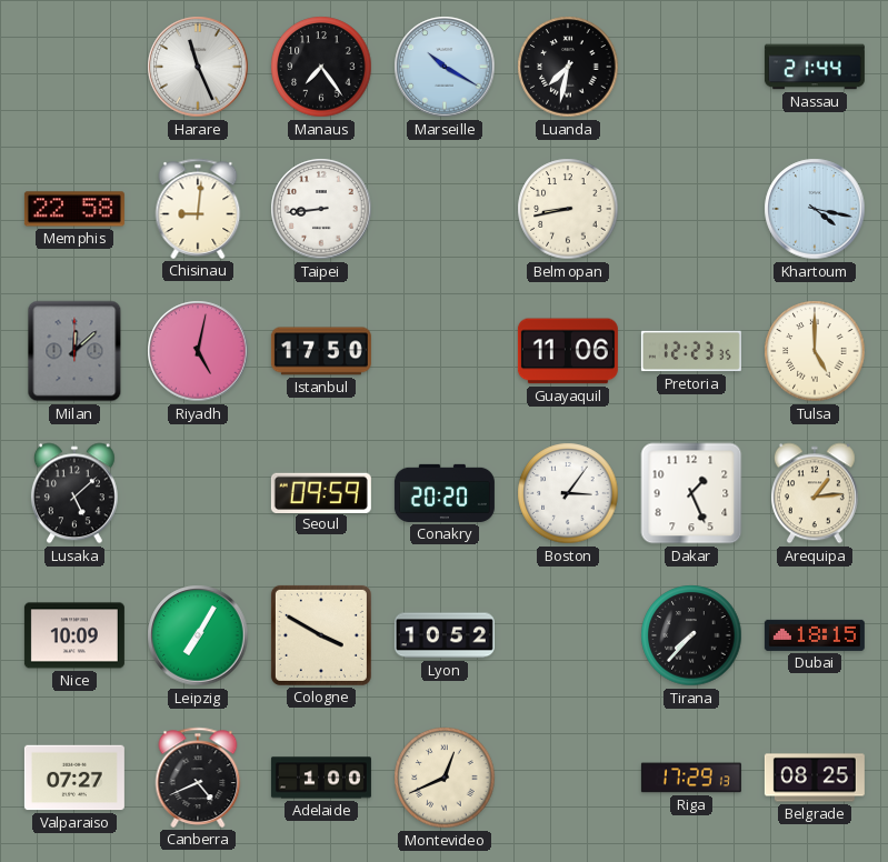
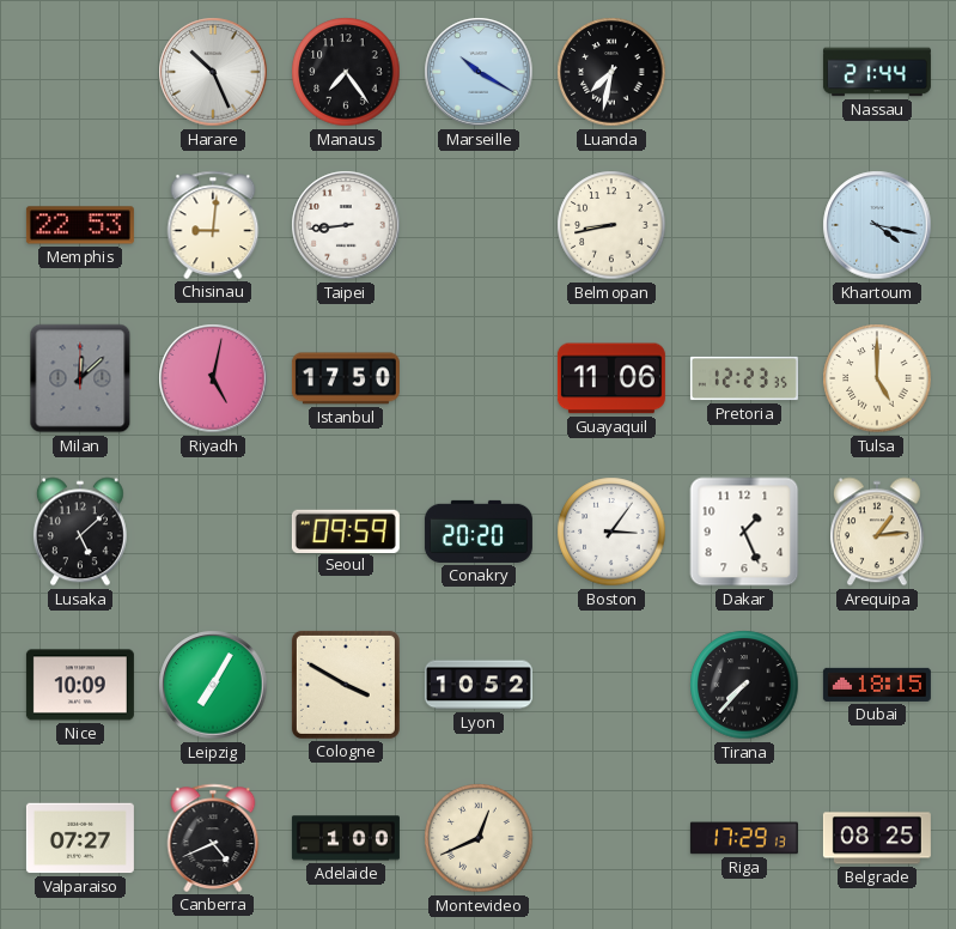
Harare: 11:26 -> 10:26 (213, 72)
Memphis: 22:58 -> 22:53 (80, 225)
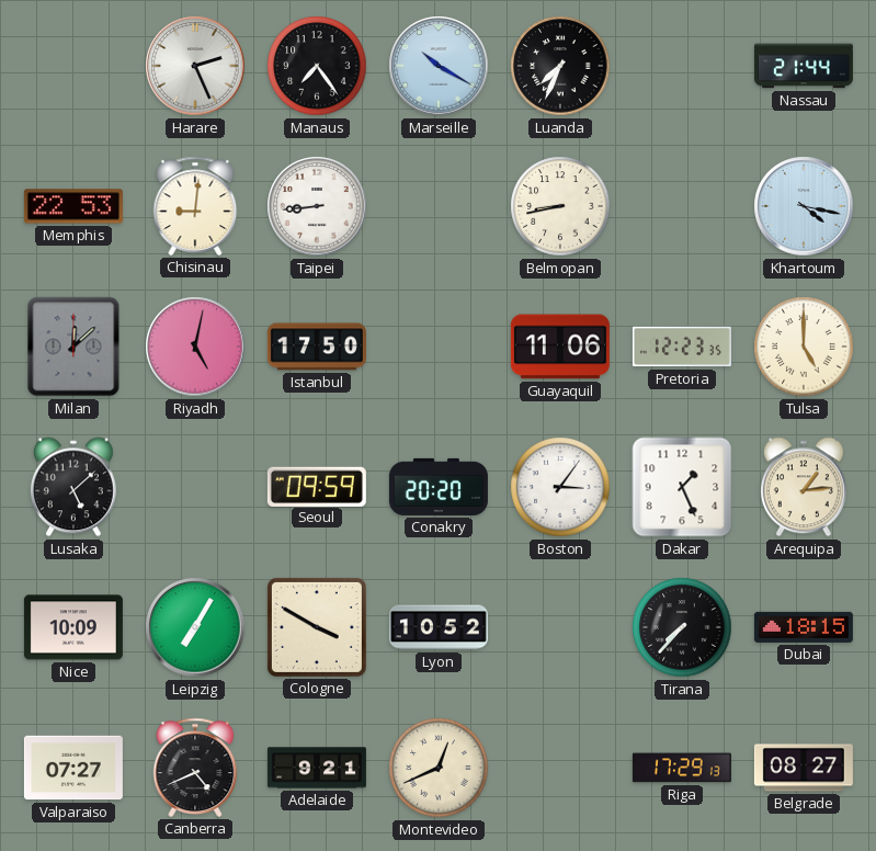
Harare: 10:26 -> 2:26 (195, 66)
Luanda: 7:32 -> 7:34 (560, 66)
Adelaide: 1:00 -> 9:21 (317, 768)
Belgrade: 08:25 -> 08:27 (804, 768)
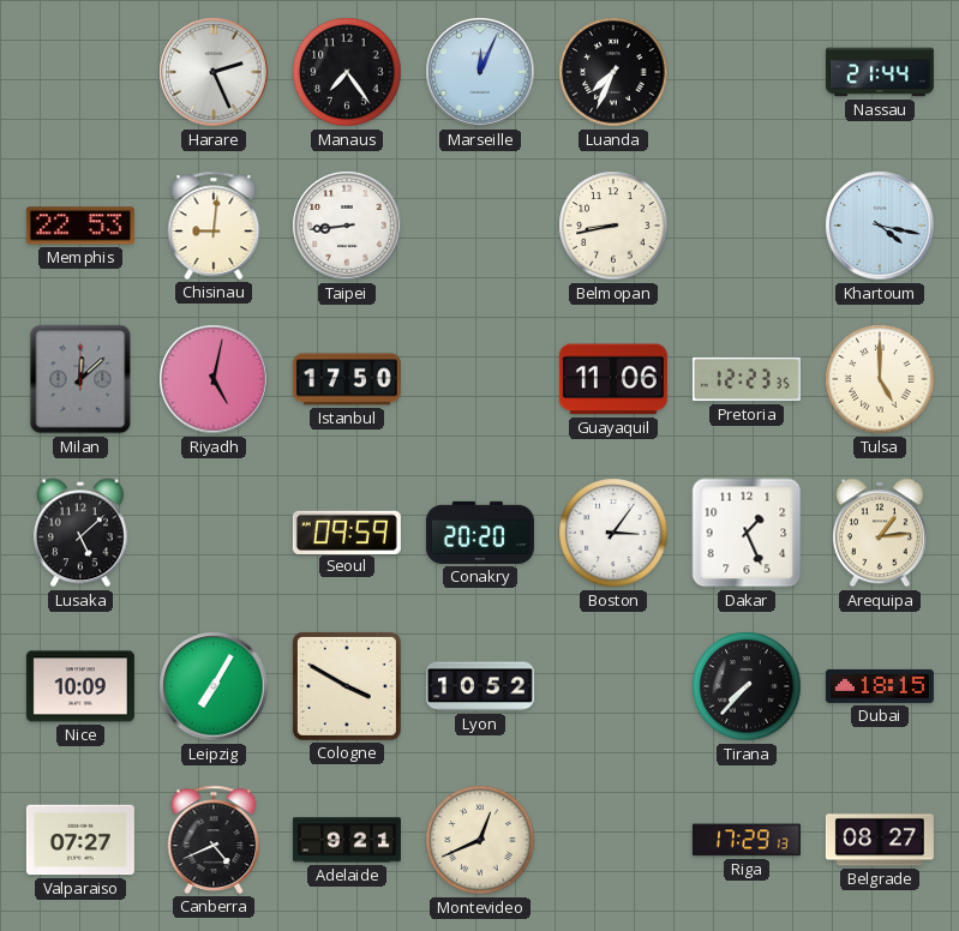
Marseille: 10:20 -> 12:04 (480, 72)
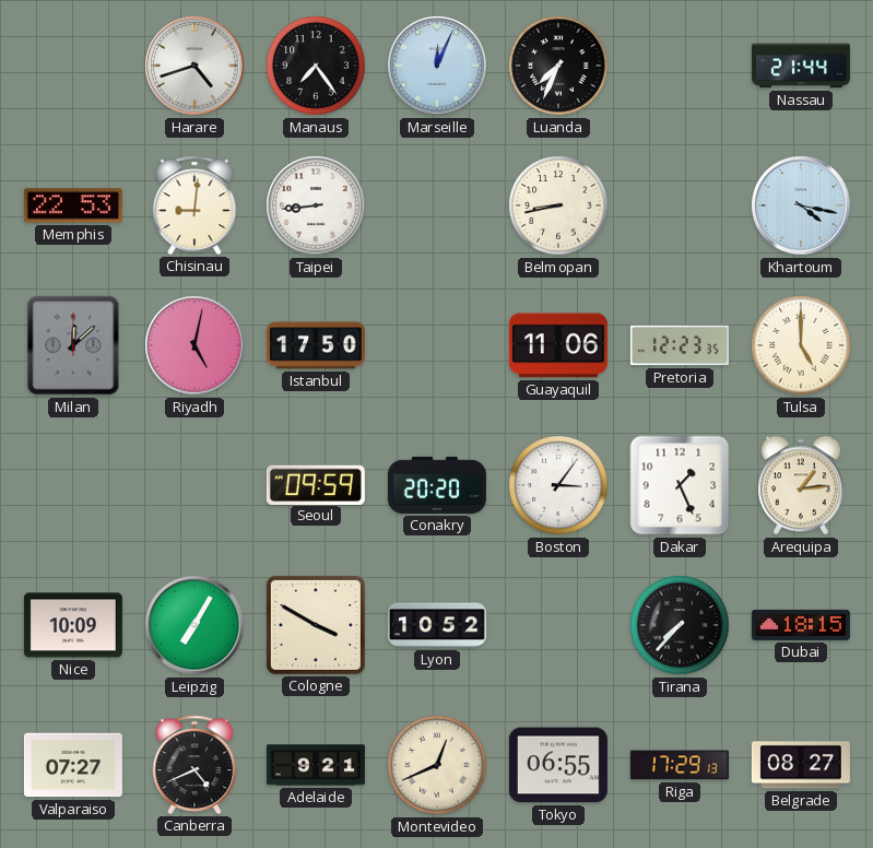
Harare: 2:26 -> 4:42 (194, 66)
Lusaka: 5:08 -> none (80, 533)
Tokyo: none -> 06:55 (558, 765)
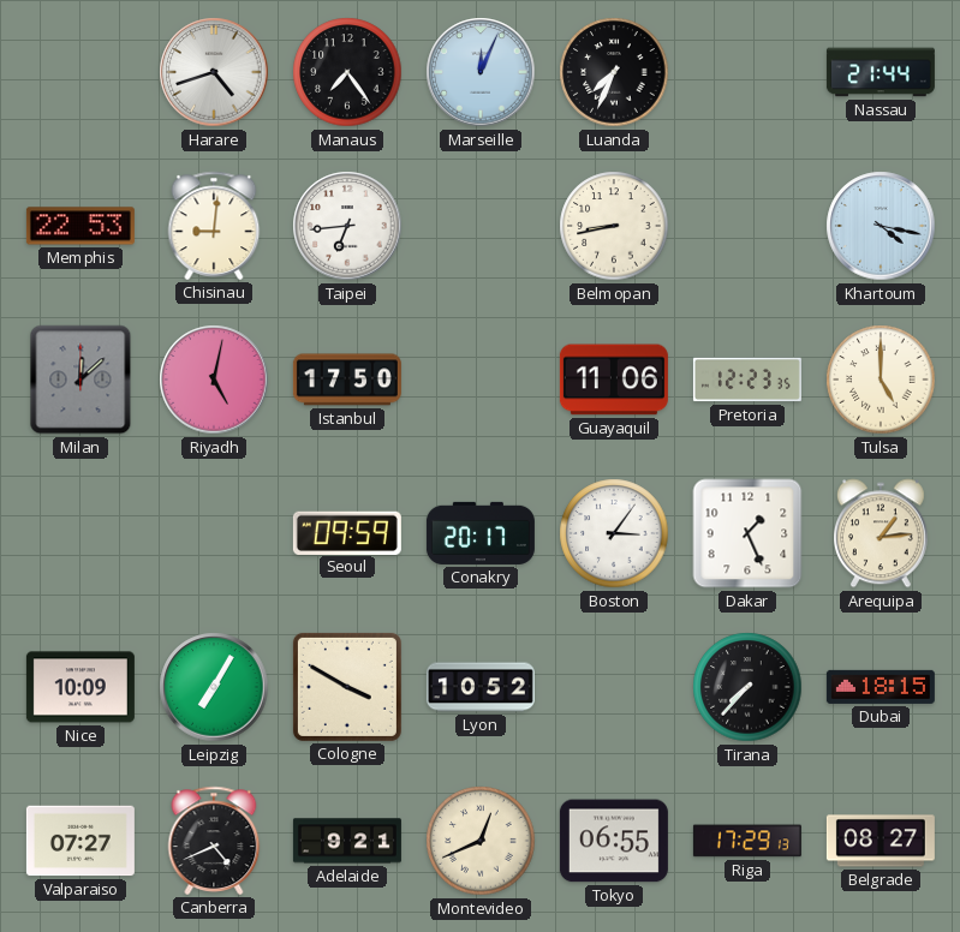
Taipei: 8:44 -> 6:44 (347, 226)
Conakry: 20:20 -> 20:17 (481, 533)
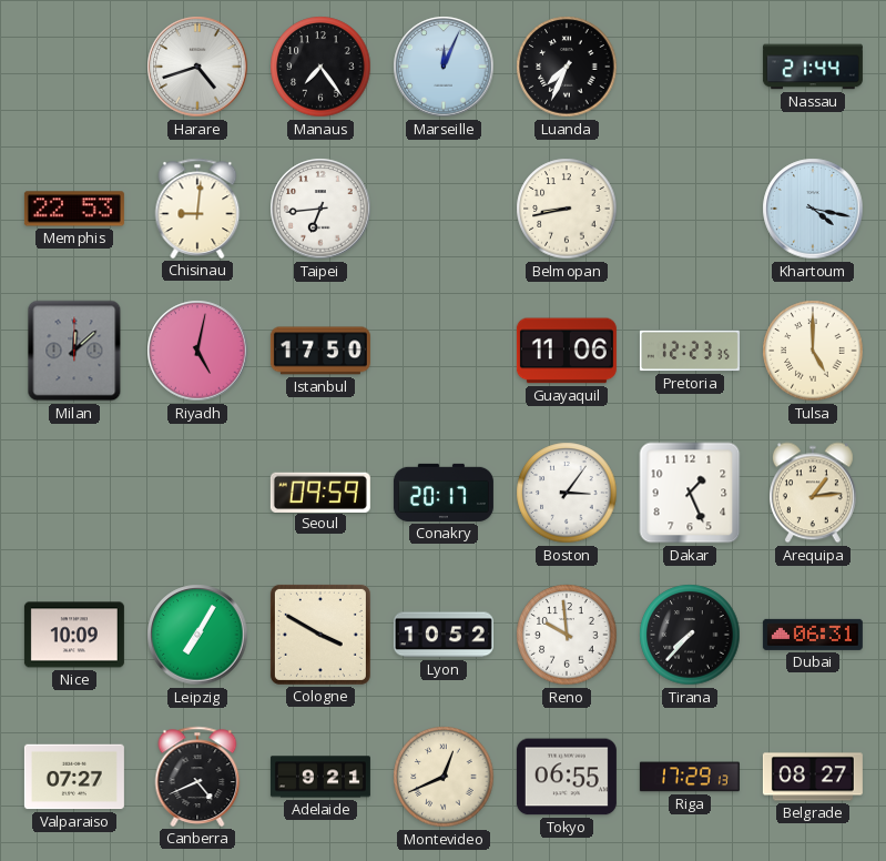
Reno: none -> 9:59 (567, 635)
Dubai: 18:15 -> 06:31 (813, 635)
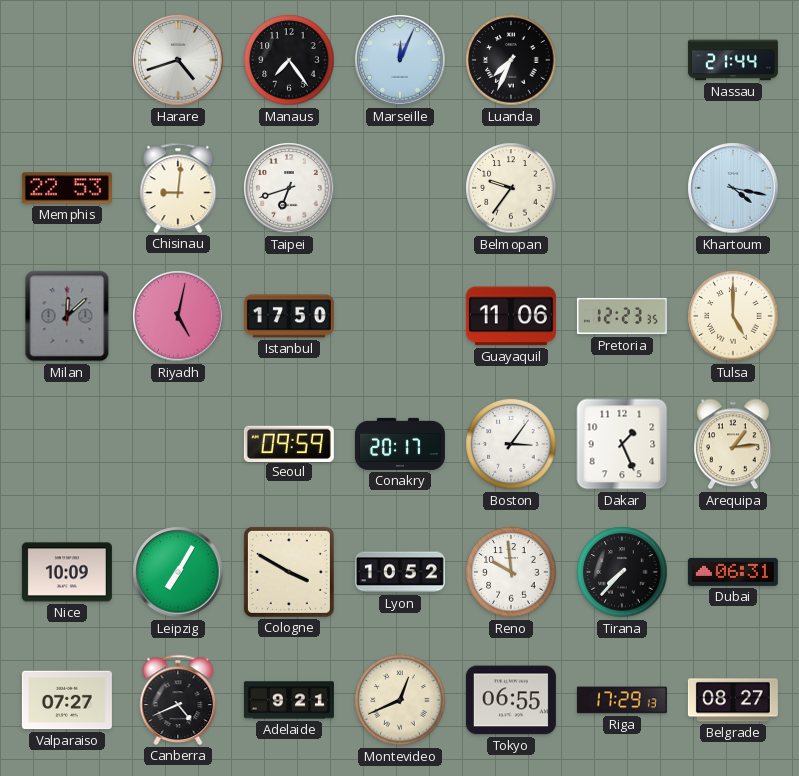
Taipei: 6:44 -> 6:42 (289, 188)
Belmopan: 8:43 -> 9:36 (511, 188)
